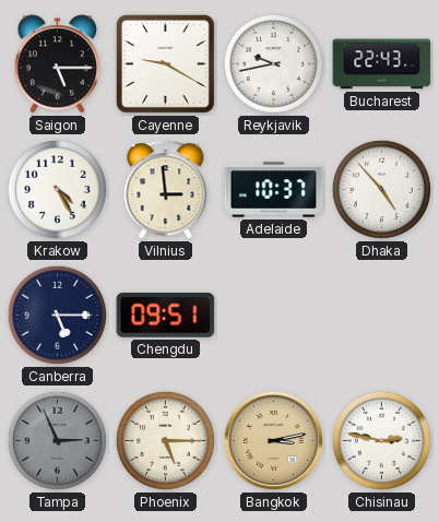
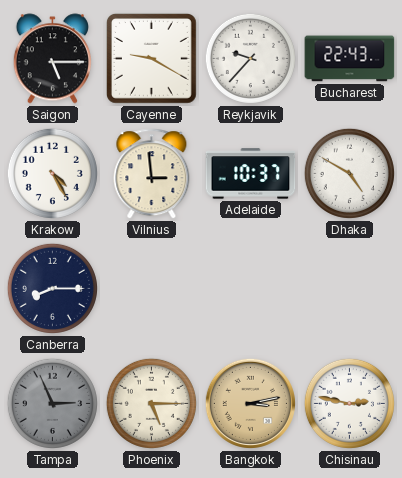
Reykjavik: 9:43 -> 9:37 (250, 58)
Dhaka: 4:53 -> 4:50 (349, 173)
Canberra: 5:15 -> 8:15 (52, 288)
Chengdu: 09:51 -> none (166, 315)
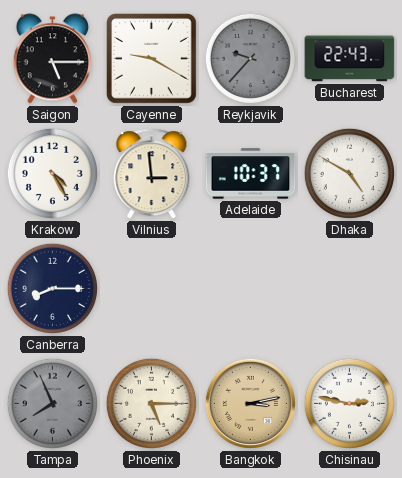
Reykjavik dial: white -> grey (250, 58)
Tampa: 2:56 -> 7:56 (52, 403)
